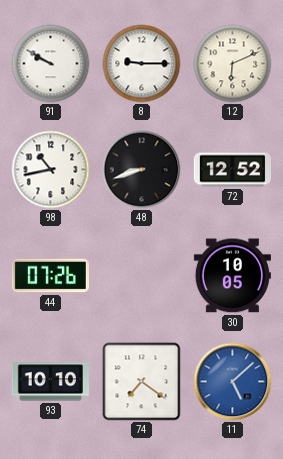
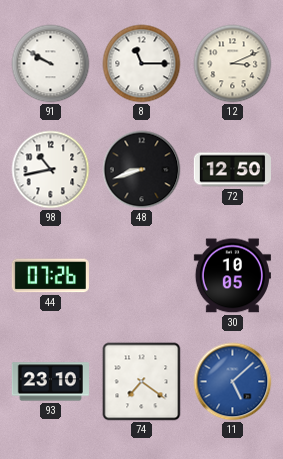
8: 9:15 -> 11:15 (142, 64)
12: 6:11 -> 3:11 (233, 64)
72: 12:52 -> 12:50 (232, 170)
93: 10:10 -> 23:10 (50, 382)
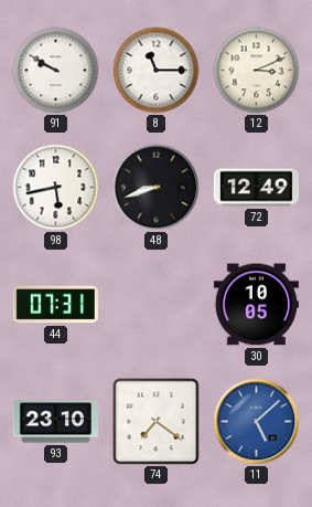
98: 10:43 -> 5:43 (56, 188)
72: 12:50 -> 12:49 (256, 188)
44: 07:26 -> 07:31 (55, 305)
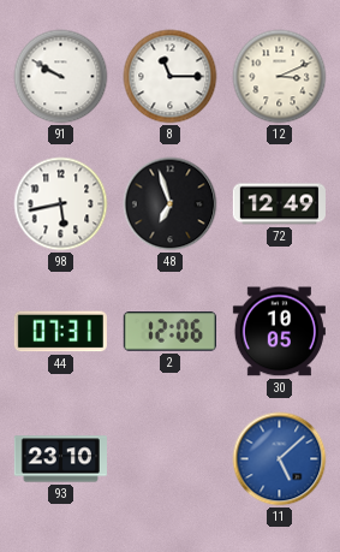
48: 8:42 -> 6:57 (171, 204)
2: none -> 12:06 (169, 332)
74: 7:21 -> none (157, 422)
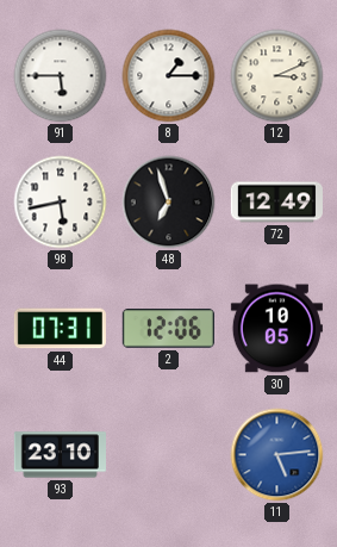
91: 9:50 -> 5:45 (61, 76)
8: 11:15 -> 1:15 (169, 76)
11: 5:08 -> 5:14 (277, 455)
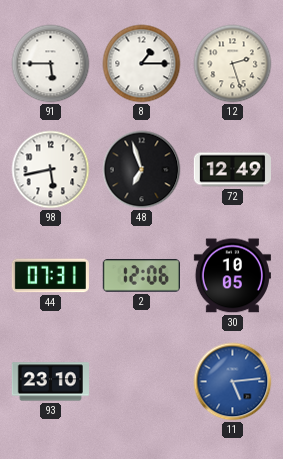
12: 3:11 -> 2:27 (233, 64)
